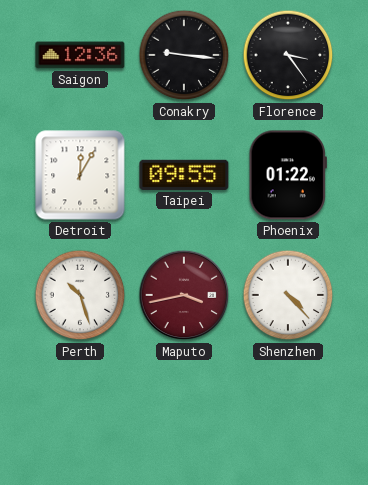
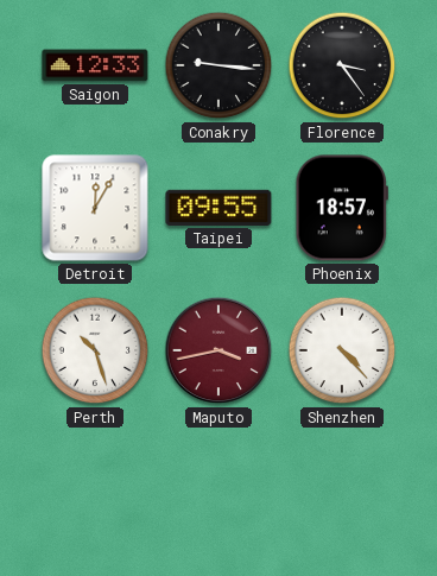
Saigon: 12:36 -> 12:33 (95, 65)
Phoenix: 01:22 -> 18:57 (342, 208)
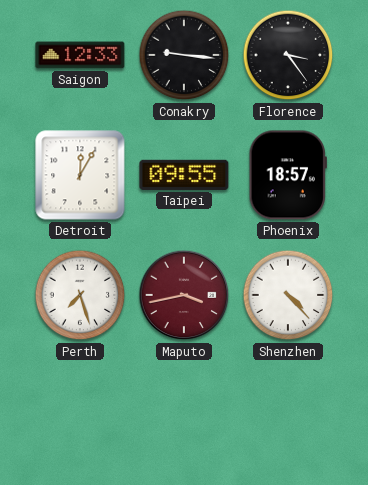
Perth: 10:27 -> 7:27 (80, 295)
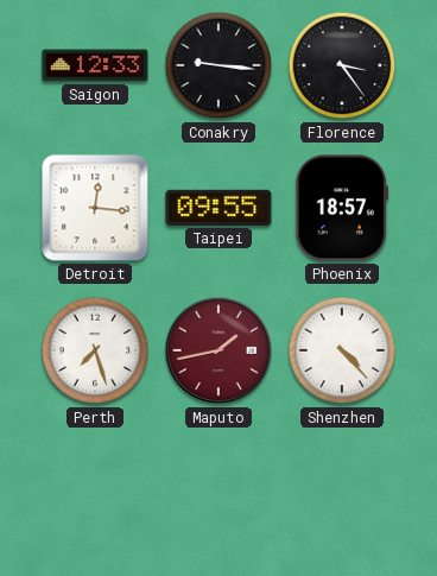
Detroit: 12:05 -> 12:16 (95, 208)
Maputo: 3:43 -> 1:43 (218, 350)
